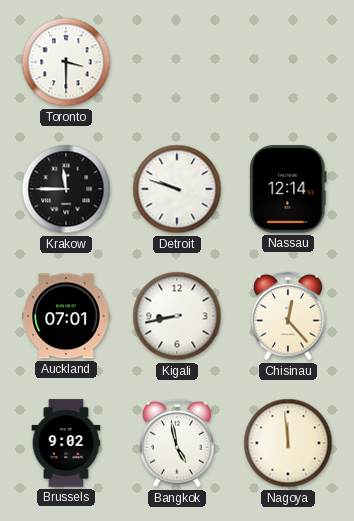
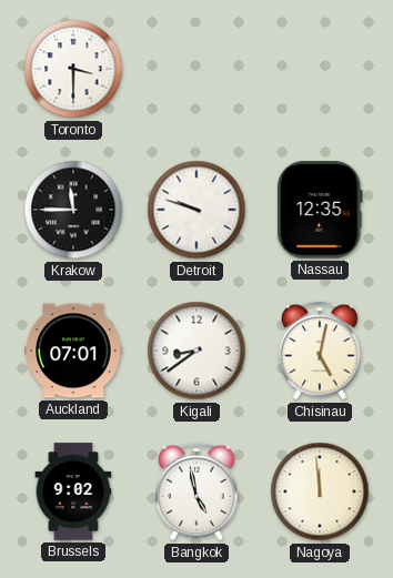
Nassau: 12:14 -> 12:35 (320, 210)
Kigali: 8:43 -> 8:39 (196, 351)
Chisinau: 12:23 -> 5:02 (320, 351)
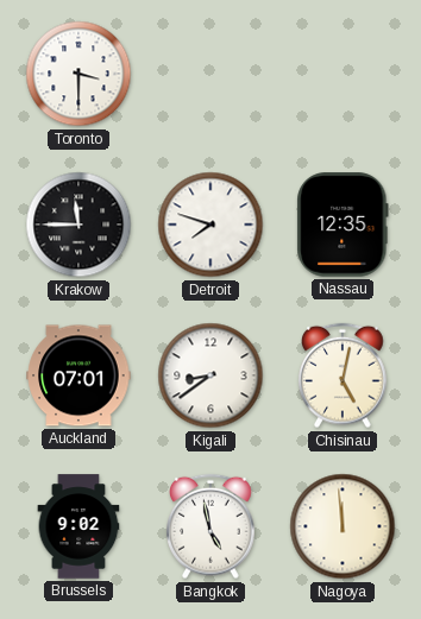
Detroit: 9:48 -> 7:48 (211, 225)
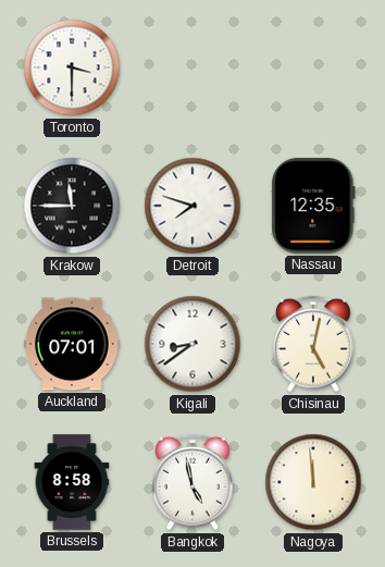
Brussels: 9:02 -> 8:58 (72, 482)
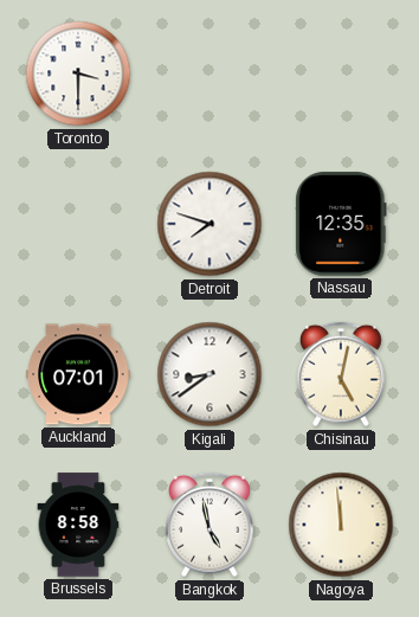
Krakow: 11:45 -> none (72, 206)
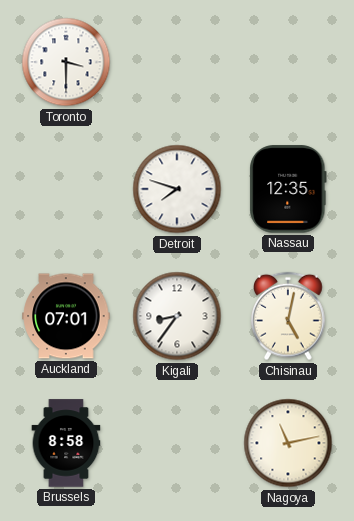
Kigali: 8:39 -> 8:36 (177, 316)
Bangkok: 4:58 -> none (209, 525)
Nagoya: 11:59 -> 11:13 (288, 443)
